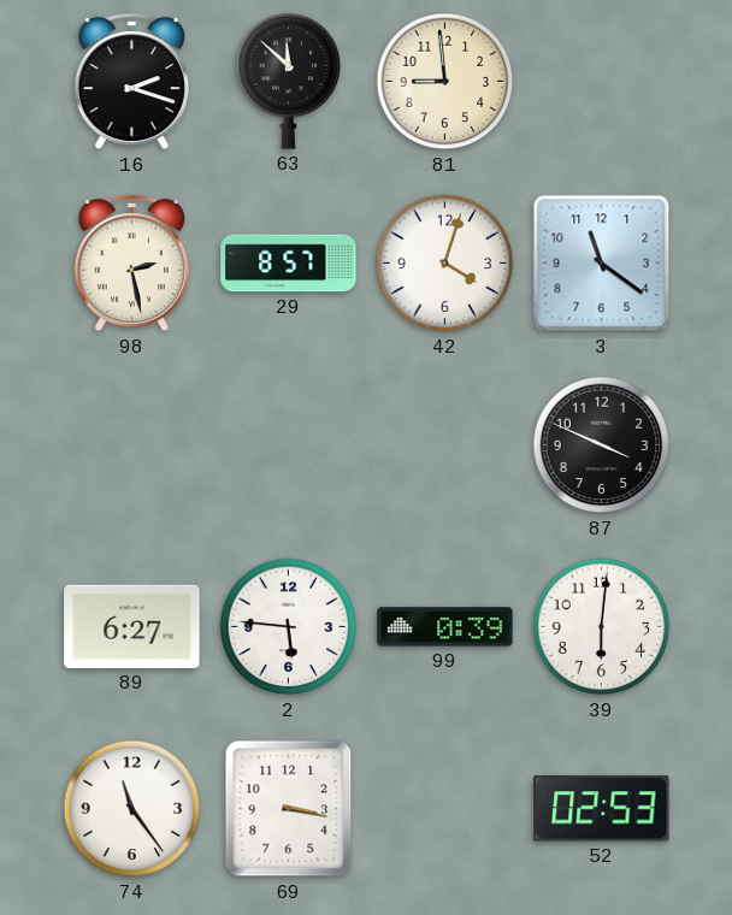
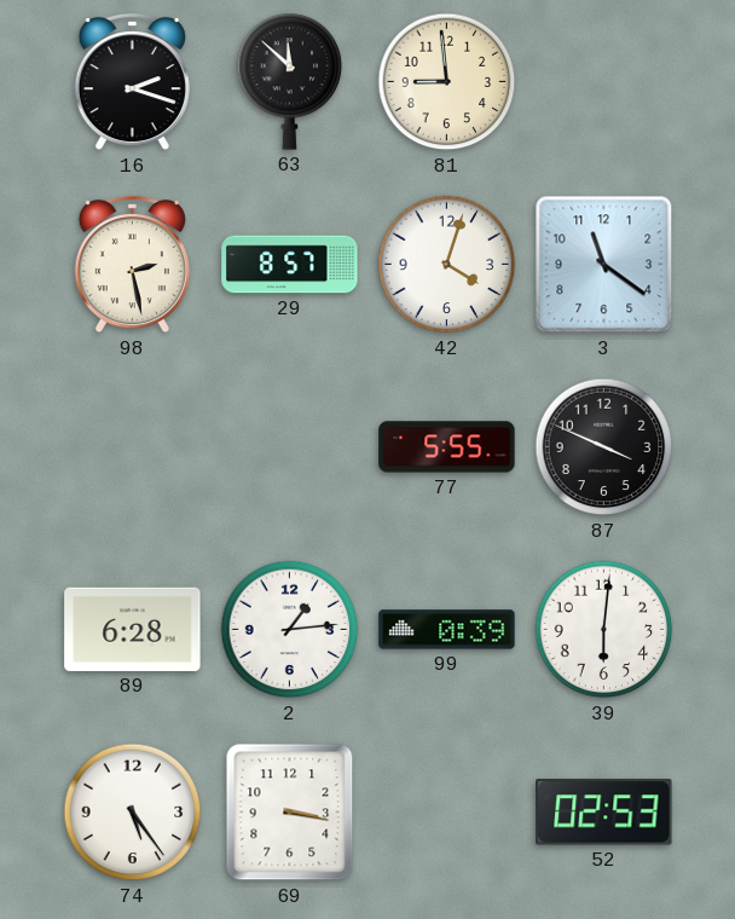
77: none -> 5:55 (447, 447)
89: 6:27 -> 6:28 (133, 629)
2: 5:46 -> 1:14 (290, 630)
74: 11:24 -> 5:24 (133, 813)
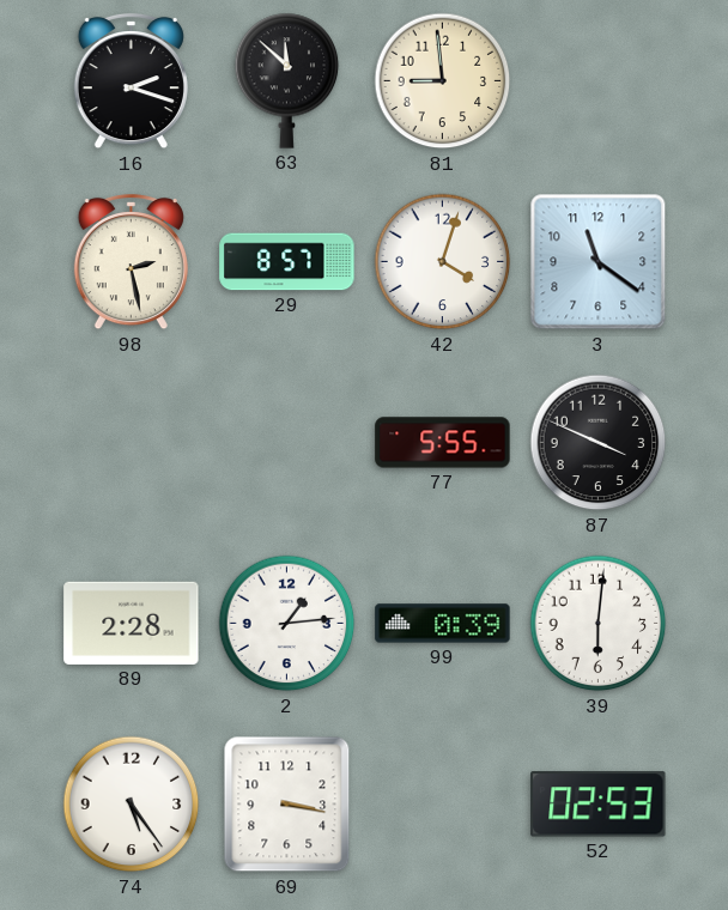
89: 6:28 -> 2:28 (132, 623)
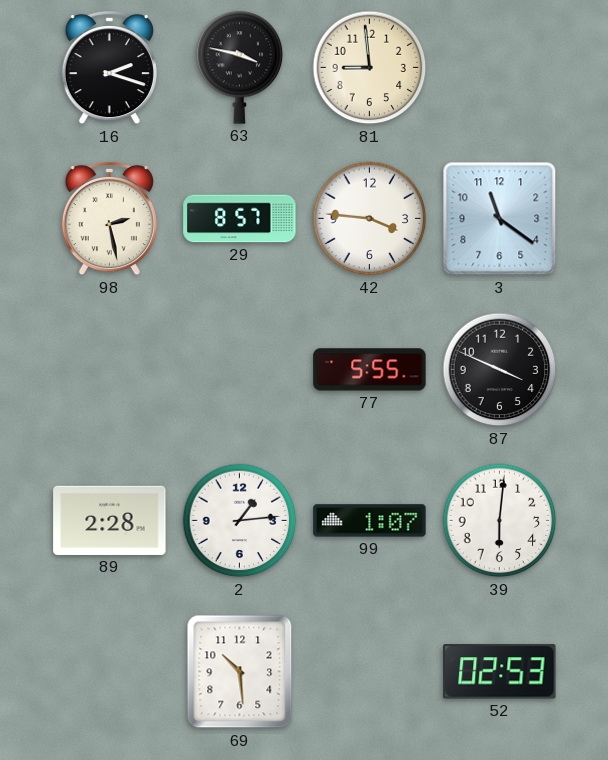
63: 11:52 -> 3:47 (240, 67)
42: 4:03 -> 3:46 (370, 219)
99: 0:39 -> 1:07 (370, 521)
74: 5:24 -> none (132, 805)
69: 3:17 -> 10:29 (240, 672)
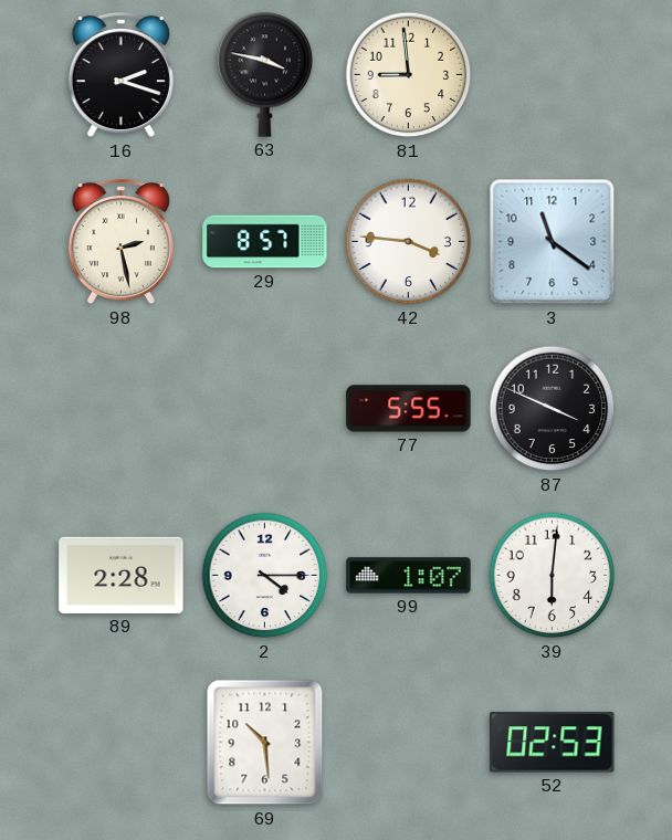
2: 1:14 -> 4:15 (265, 576)
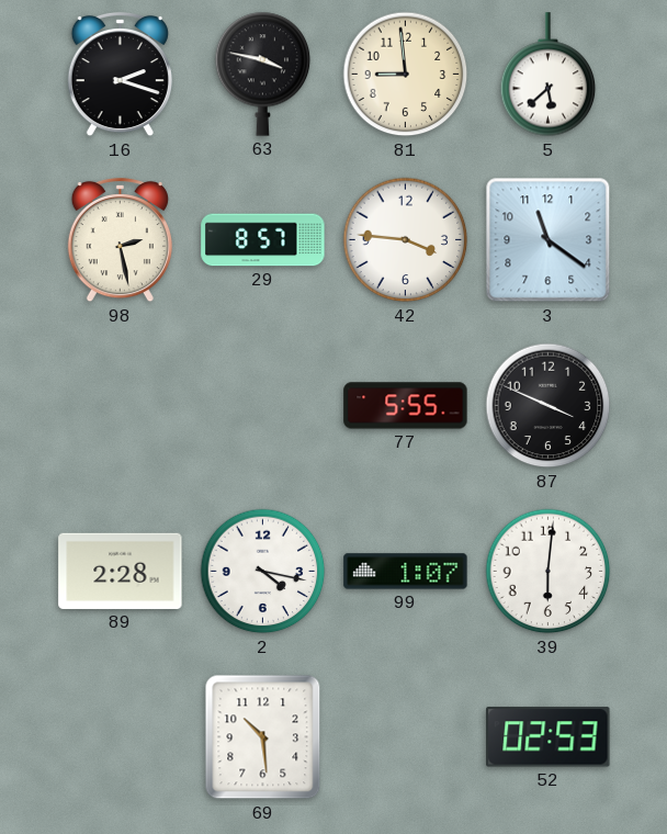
5: none -> 5:38 (549, 75)
2: 4:15 -> 4:17 (263, 572)
